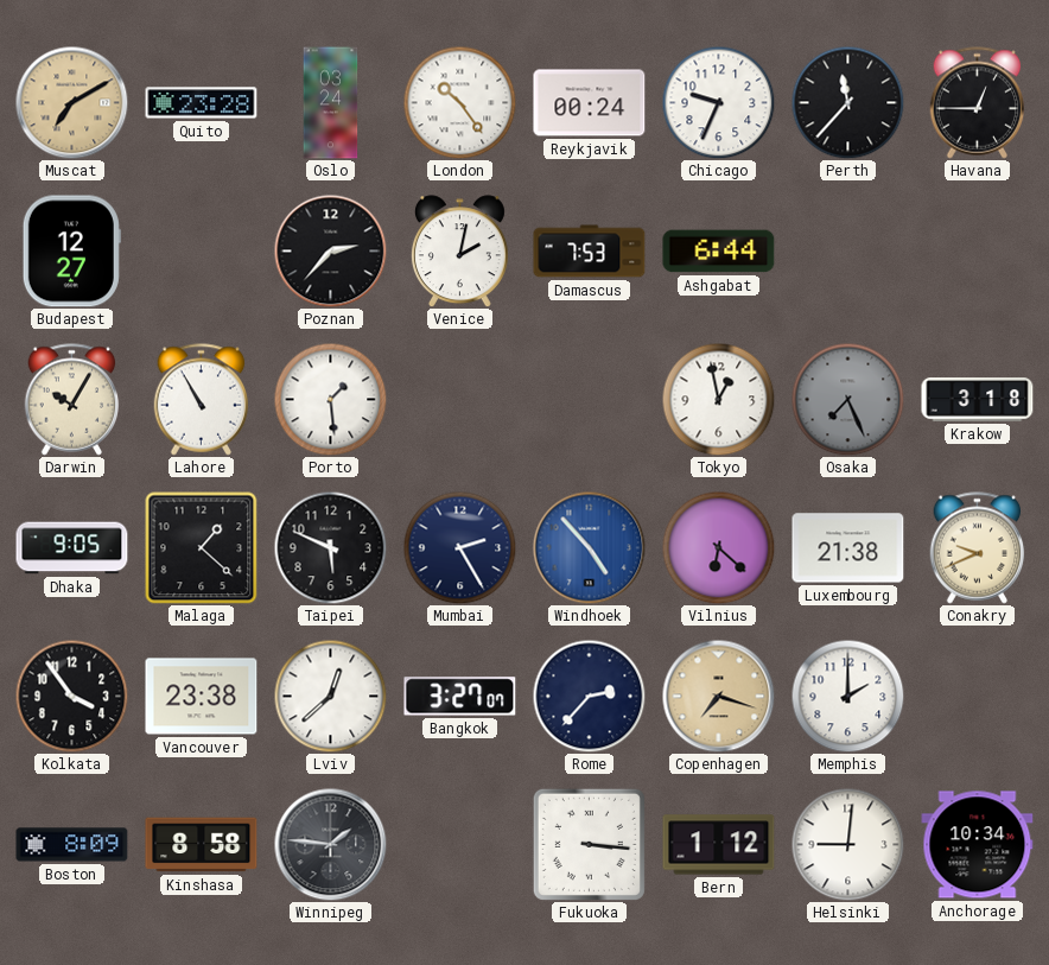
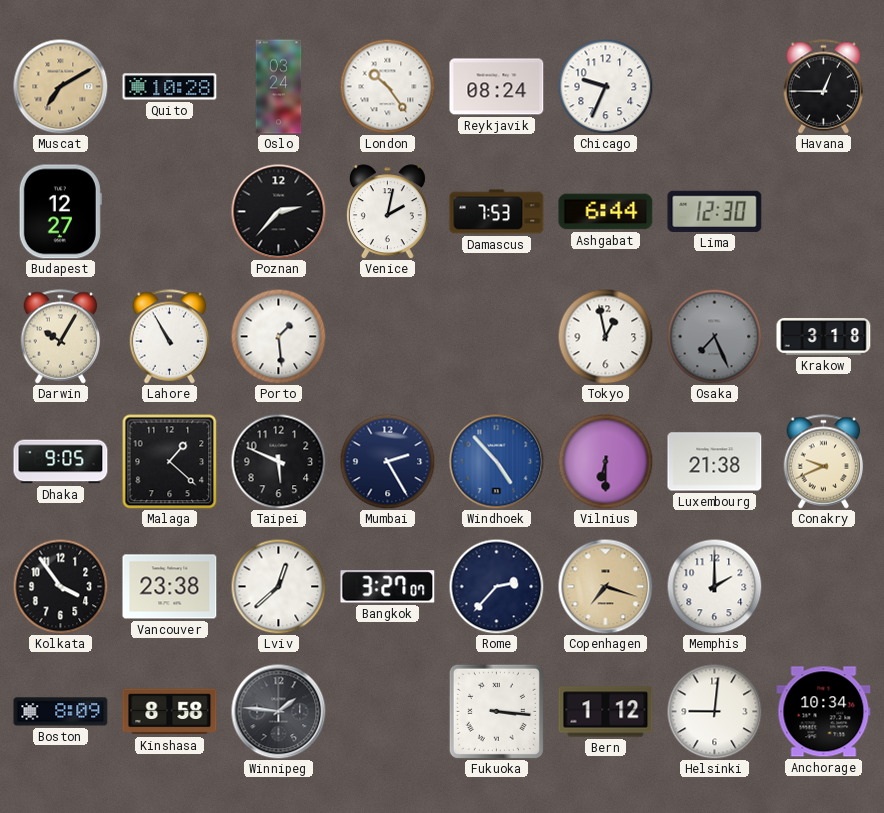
Quito: 23:28 -> 10:28 (170, 87)
Reykjavik: 00:24 -> 08:24 (497, 87)
Perth: 11:37 -> none (847, 102)
Lima: none -> 12:30 (715, 211)
Vilnius: 6:22 -> 6:30 (605, 461)
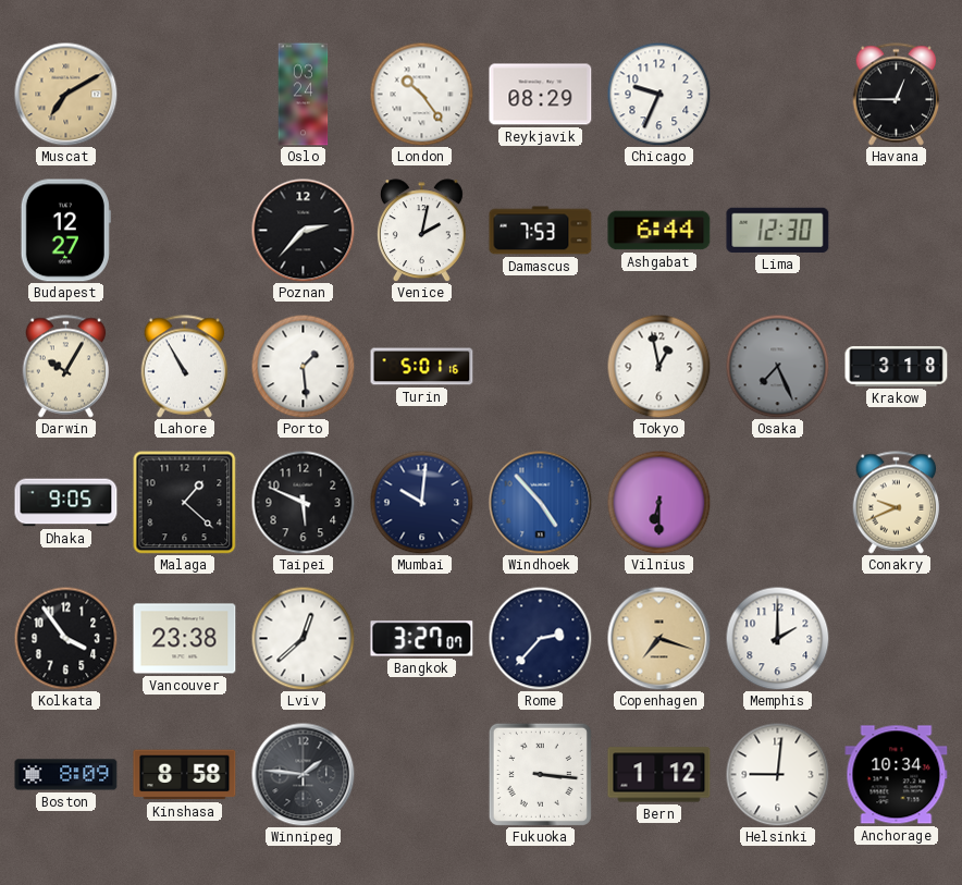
Quito: 10:28 -> none (170, 87)
Reykjavik: 08:24 -> 08:29 (541, 95)
Turin: none -> 5:01 (422, 367)
Mumbai: 2:25 -> 10:01 (421, 502)
Luxembourg: 21:38 -> none (715, 462)
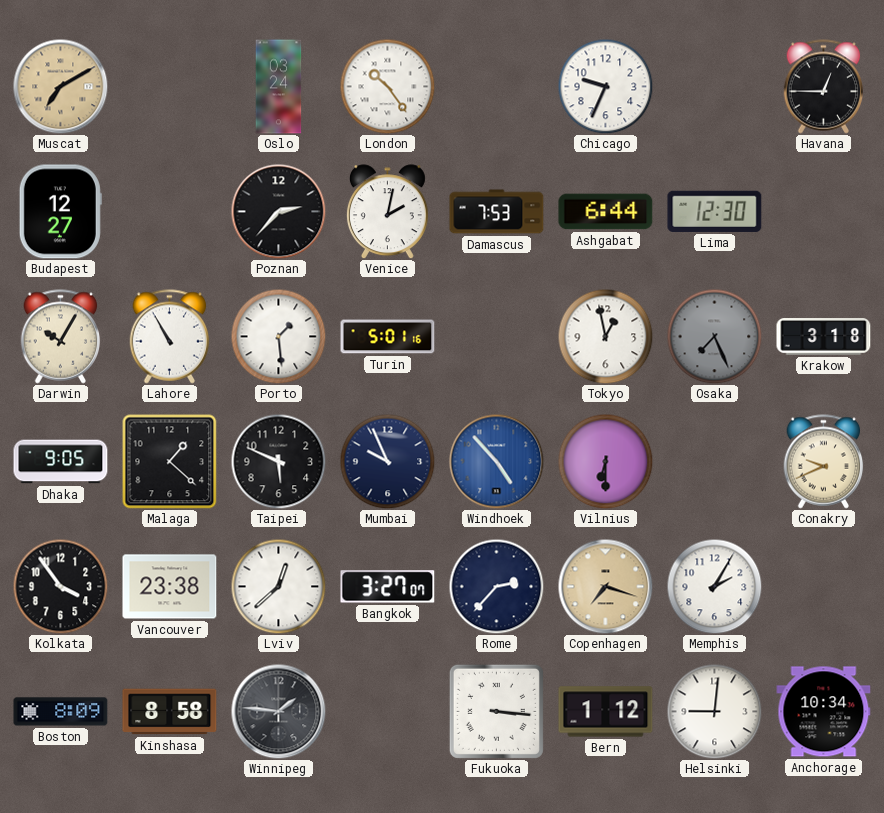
Reykjavik: 08:29 -> none (541, 95)
Mumbai: 10:01 -> 9:56 (387, 461)
Memphis: 2:00 -> 2:05 (714, 586)
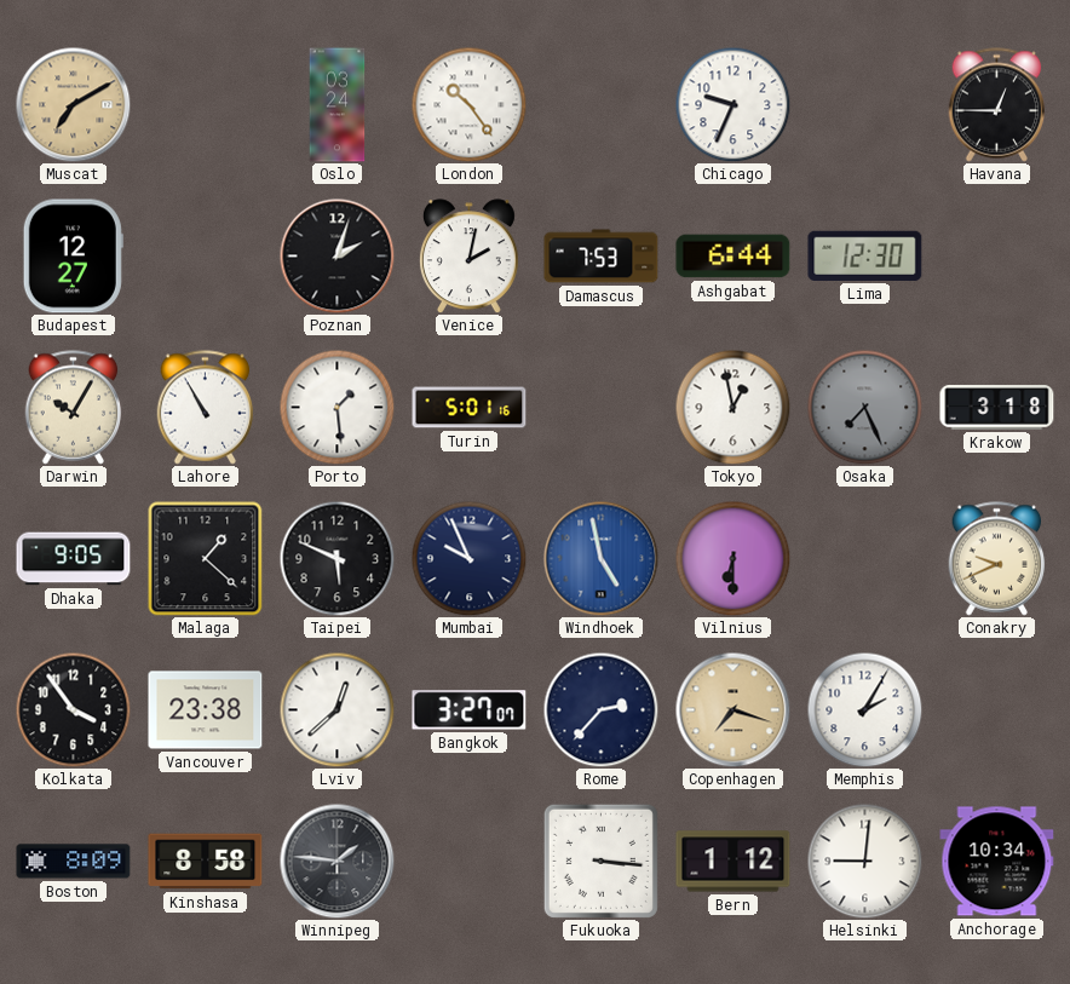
Poznan: 2:37 -> 2:03 (336, 255)
Windhoek: 4:53 -> 4:58 (600, 558)
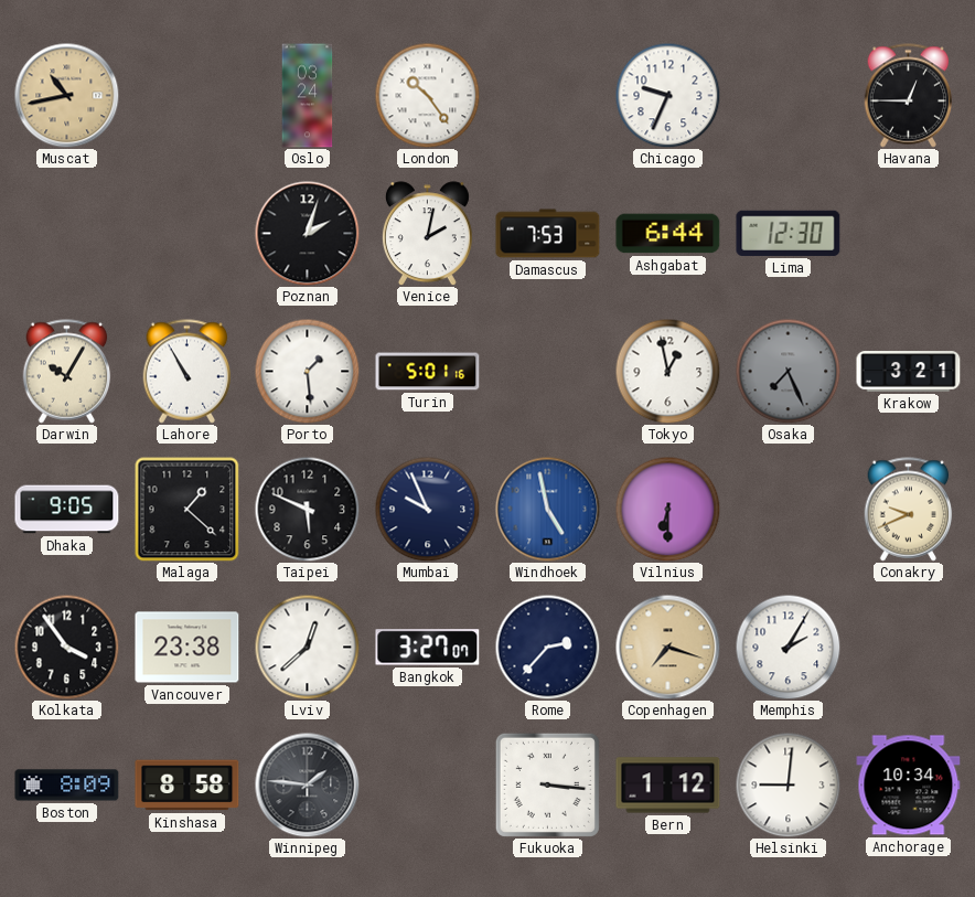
Muscat: 7:10 -> 10:43 (66, 95)
Budapest: 12:27 -> none (73, 257)
Krakow: 3:18 -> 3:21 (909, 372)
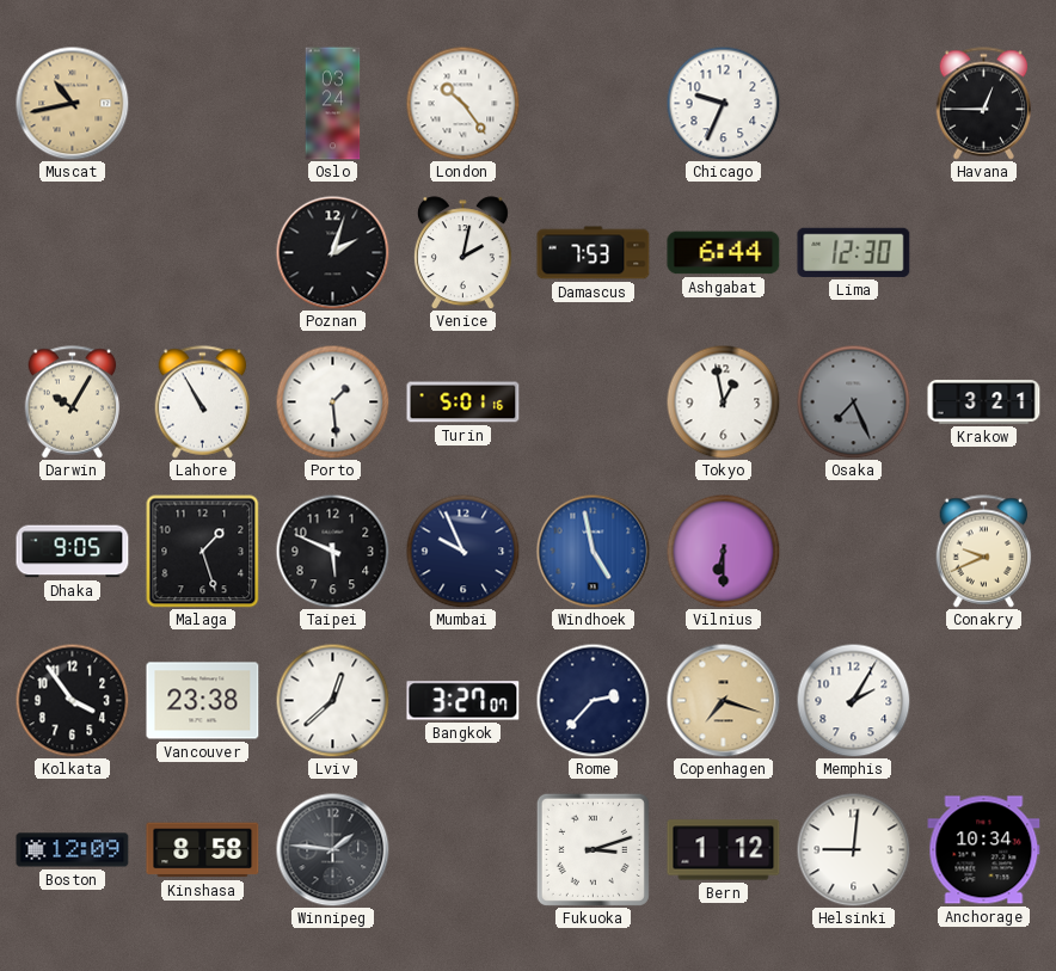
Malaga: 1:22 -> 1:27 (202, 551)
Boston: 8:09 -> 12:09 (73, 850)
Fukuoka: 3:16 -> 3:12 (593, 849)
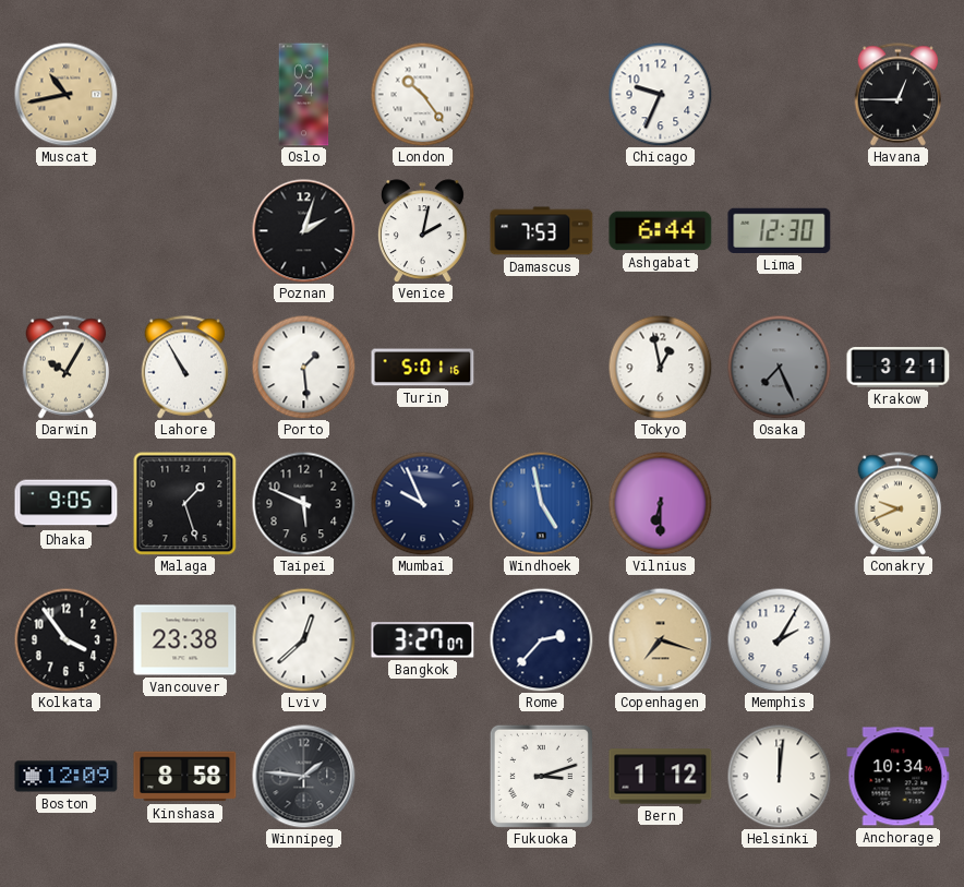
Helsinki: 9:01 -> 12:01 (779, 776)
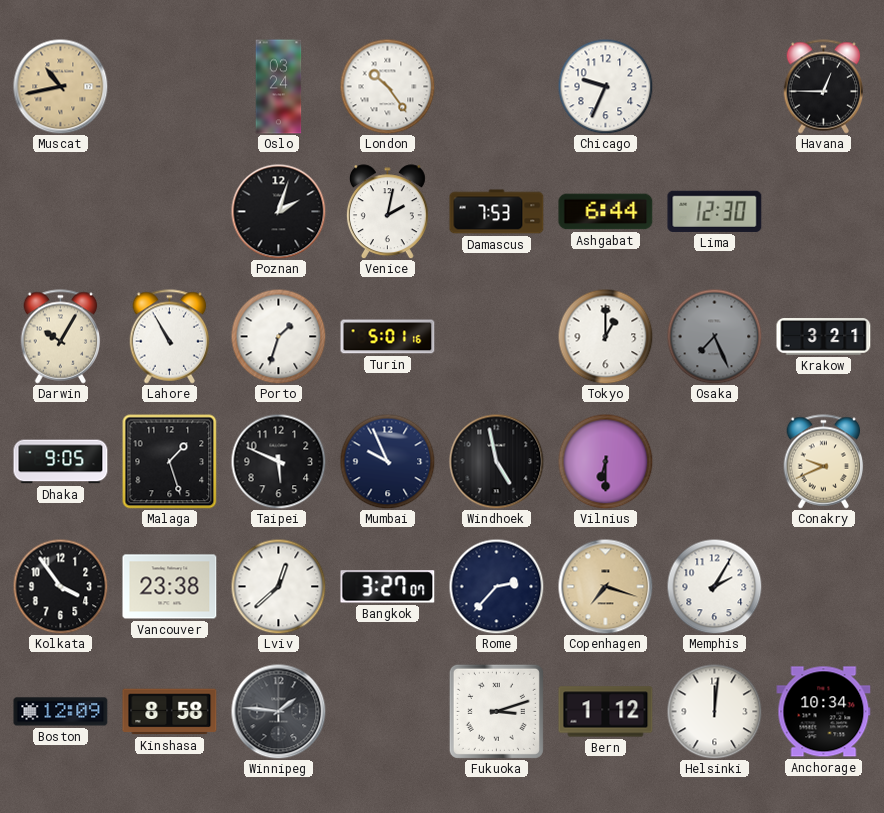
Porto: 1:29 -> 1:33 (278, 336)
Tokyo: 12:58 -> 1:00 (605, 336)
Windhoek dial: blue -> black (496, 461)
